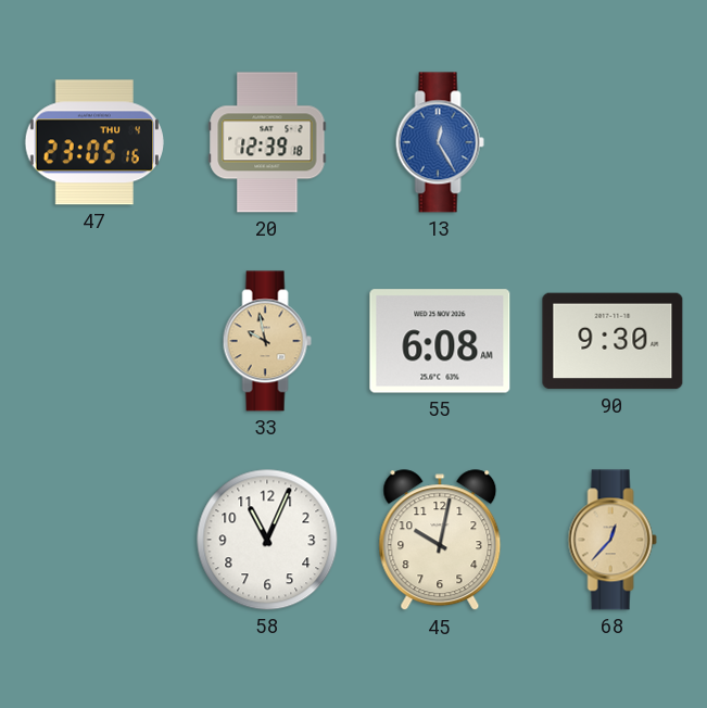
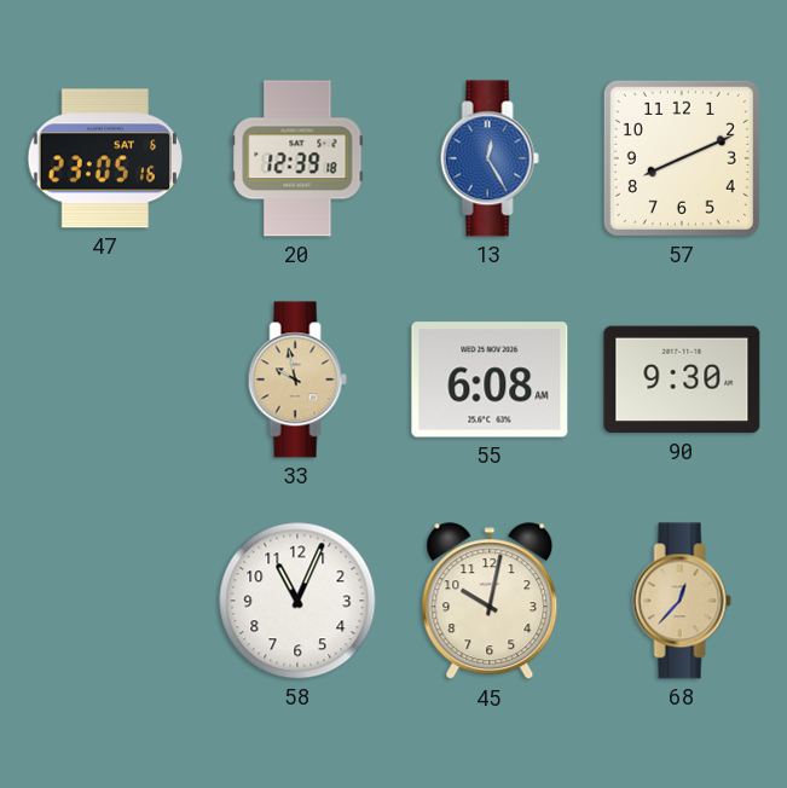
47 date: THU 4 -> SAT 6 (105, 158)
57: none -> 8:11 (682, 158)
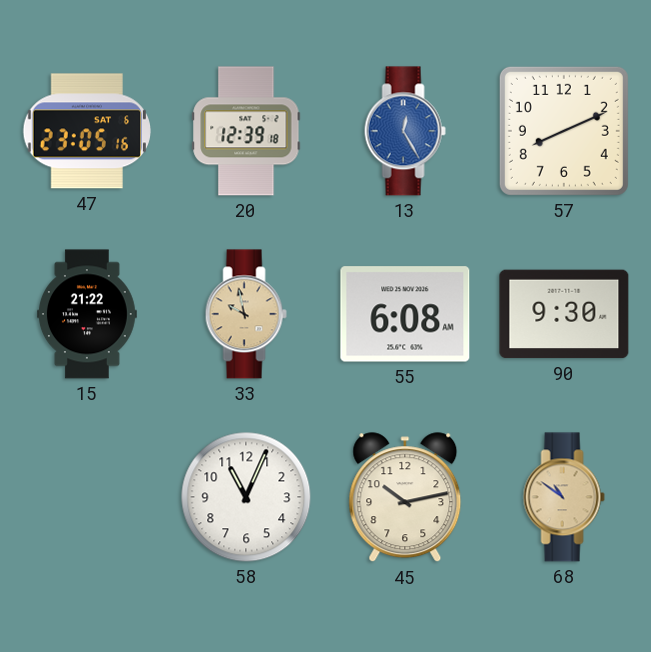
15: none -> 21:22 (87, 314)
45: 10:02 -> 10:13 (405, 498)
68: 12:37 -> 10:51 (564, 497)
